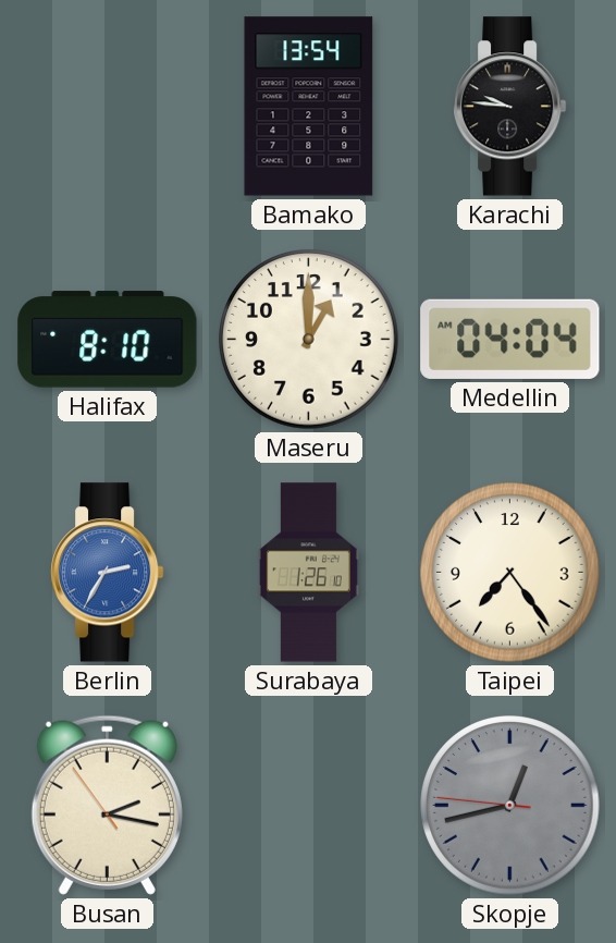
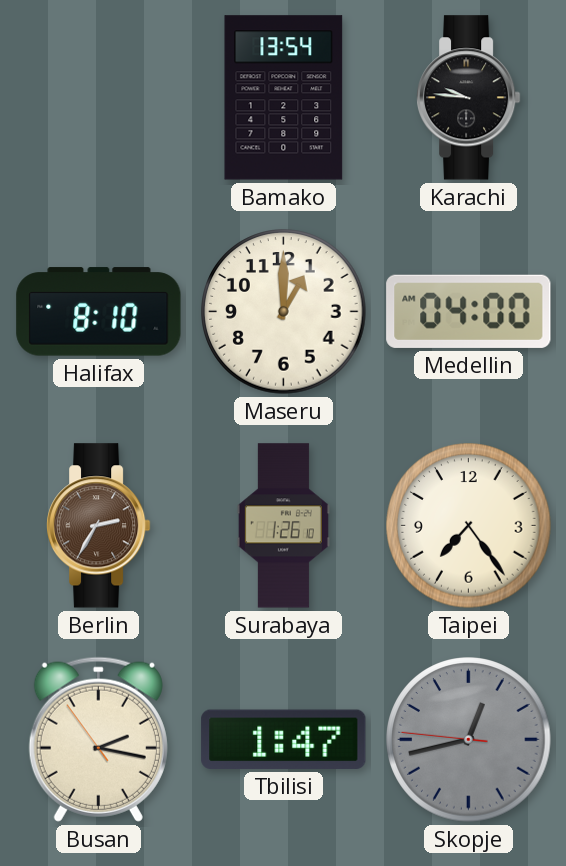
Medellin: 04:04 -> 04:00 (469, 311)
Berlin dial: blue -> brown (99, 526)
Tbilisi: none -> 1:47 (284, 739)
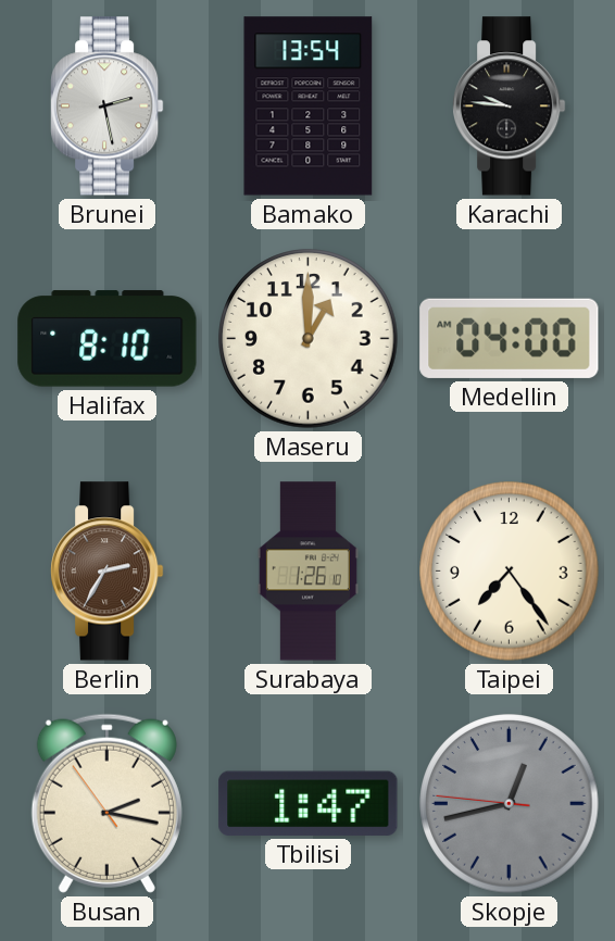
Brunei: none -> 2:28 (108, 106)
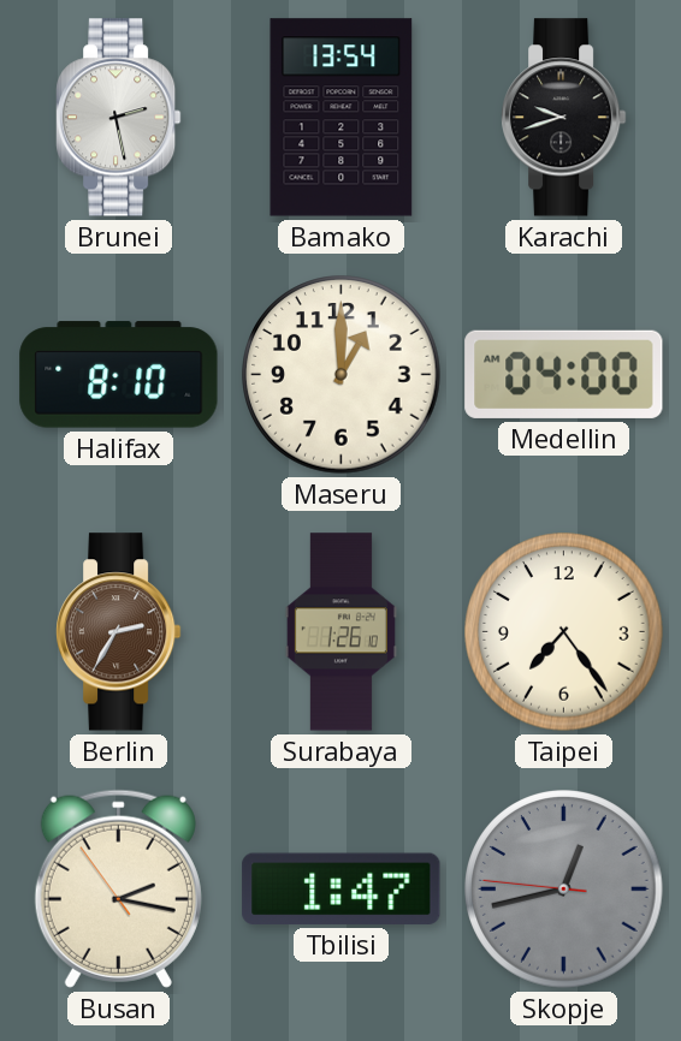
Karachi: 9:46 -> 9:42 (564, 118)
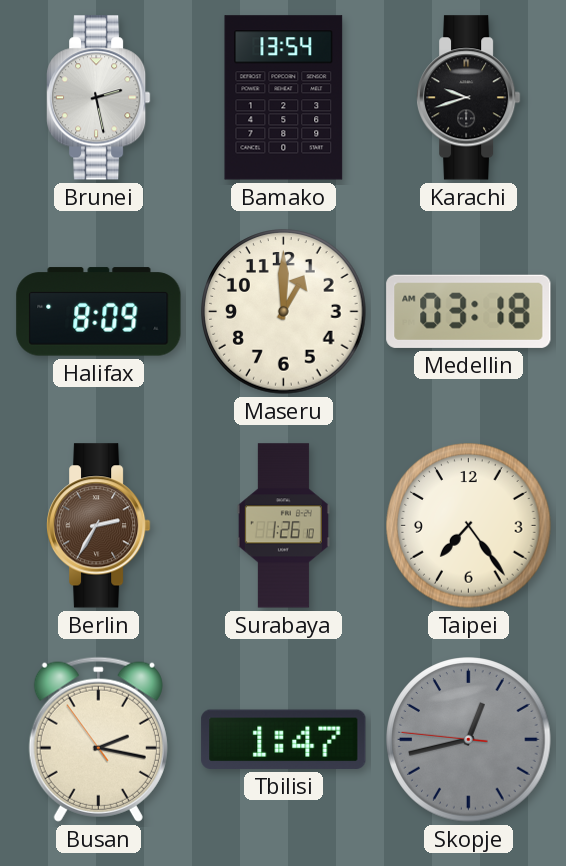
Halifax: 8:10 -> 8:09 (99, 312)
Medellin: 04:00 -> 03:18 (469, 311)
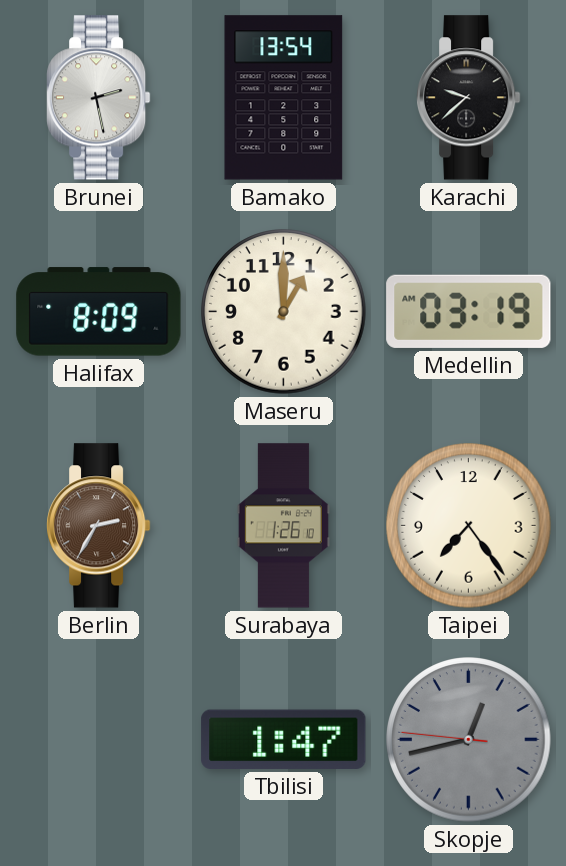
Karachi: 9:42 -> 9:38 (469, 98)
Medellin: 03:18 -> 03:19 (469, 311)
Busan: 2:16 -> none (98, 739)
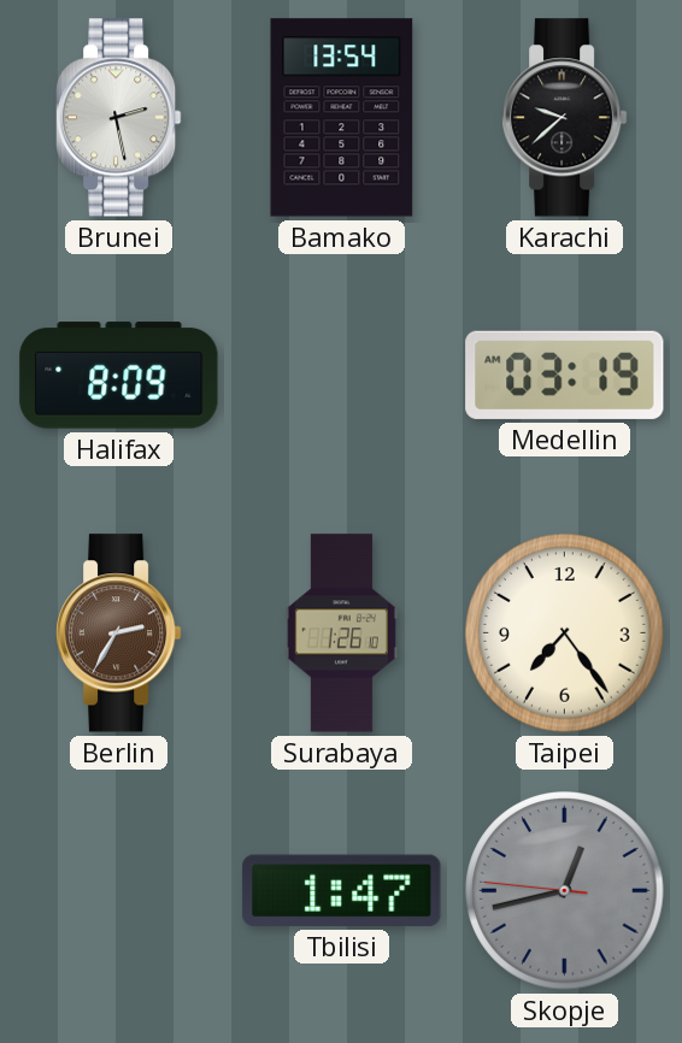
Maseru: 1:00 -> none (284, 312)
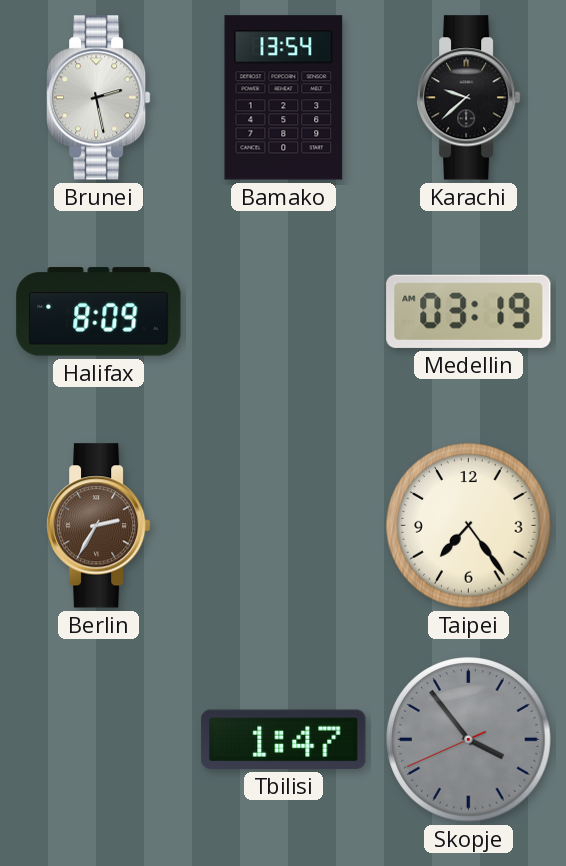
Surabaya: 1:26 -> none (341, 634)
Skopje: 12:42 -> 3:53 (469, 740)
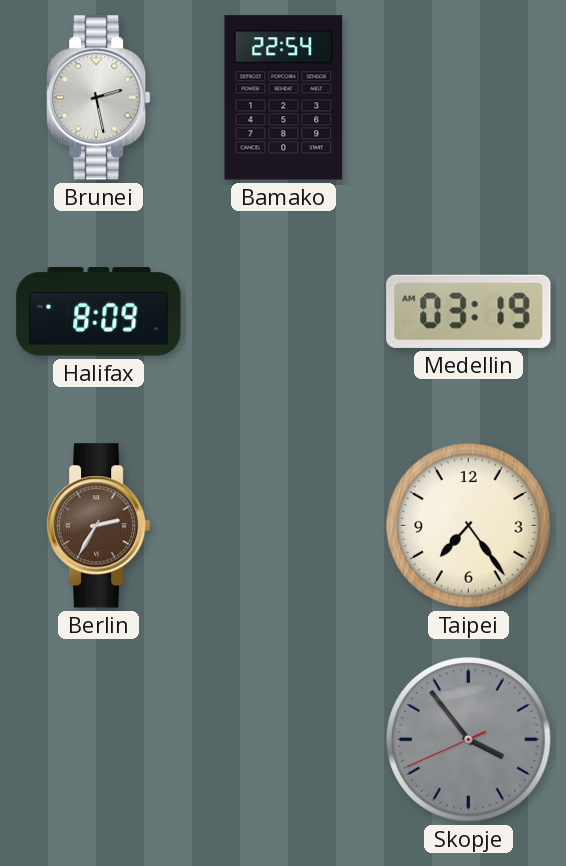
Bamako: 13:54 -> 22:54 (284, 98)
Karachi: 9:38 -> none (469, 98)
Tbilisi: 1:47 -> none (284, 739)
